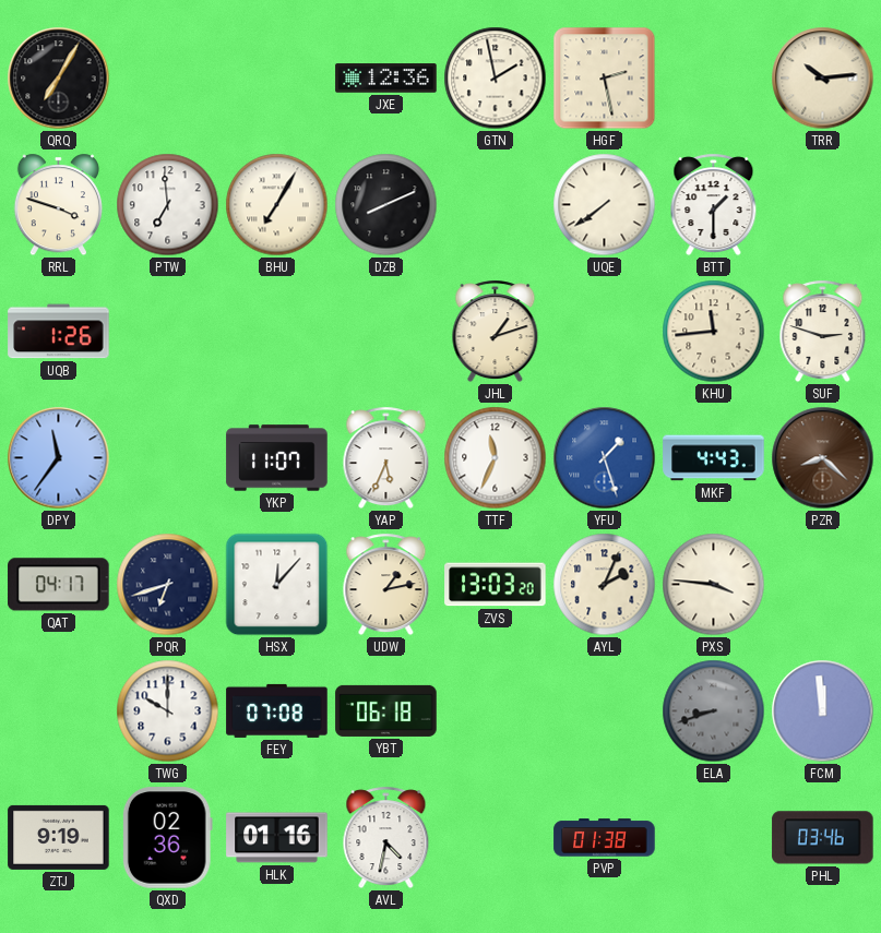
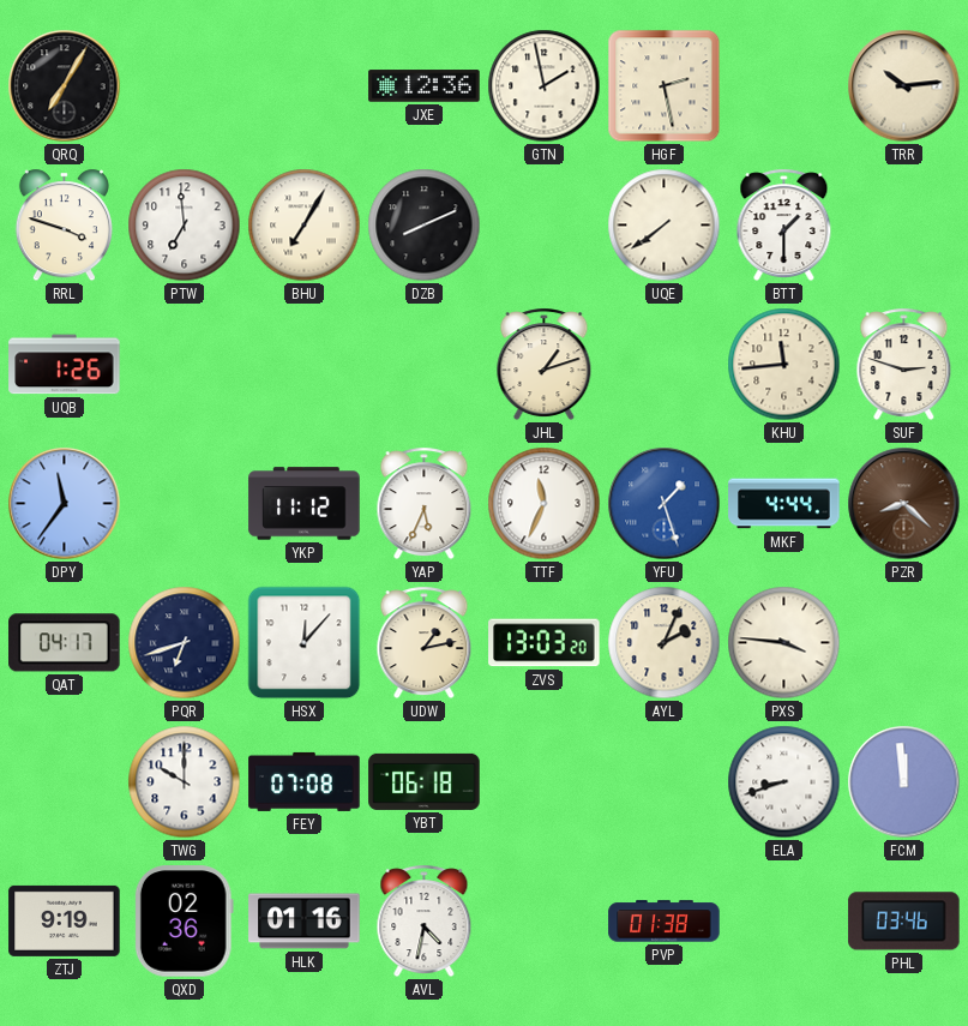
YKP: 11:07 -> 11:12 (305, 504)
MKF: 4:43 -> 4:44 (784, 504)
ELA dial: grey -> white (784, 782)
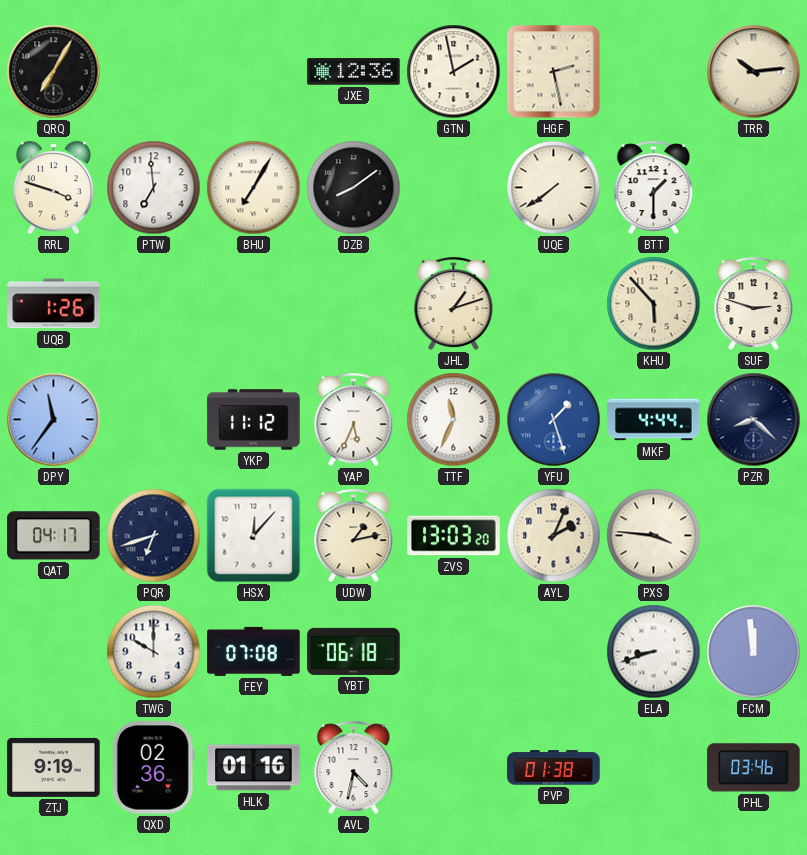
DZB: 8:11 -> 8:09 (354, 188)
KHU: 11:44 -> 5:53 (654, 304)
PZR dial: brown -> navy (754, 420)
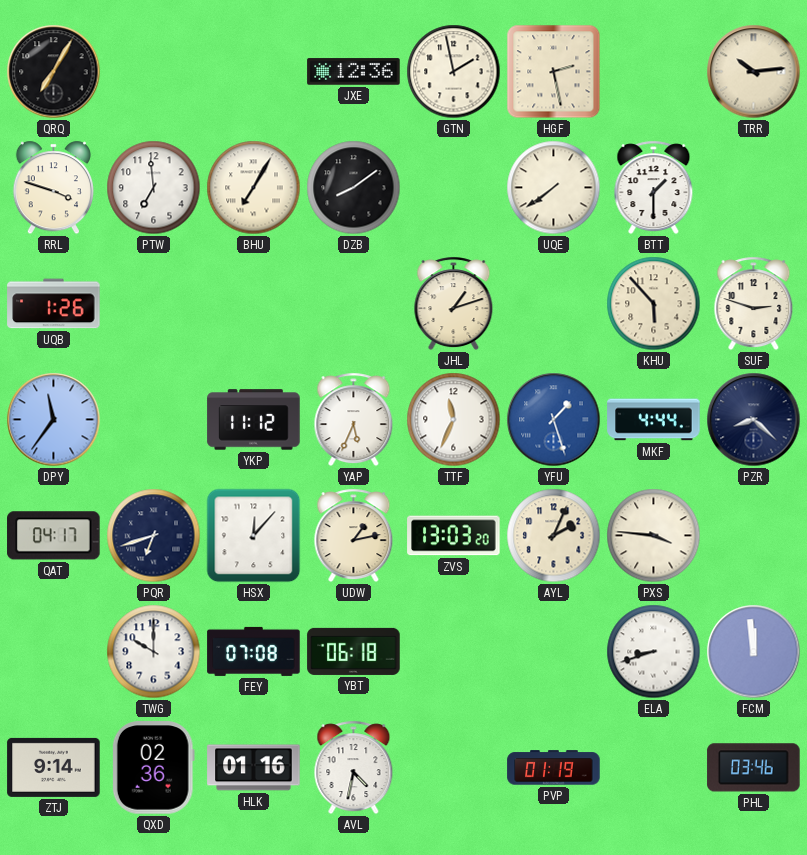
ZTJ: 9:19 -> 9:14 (54, 767)
PVP: 01:38 -> 01:19 (554, 768)
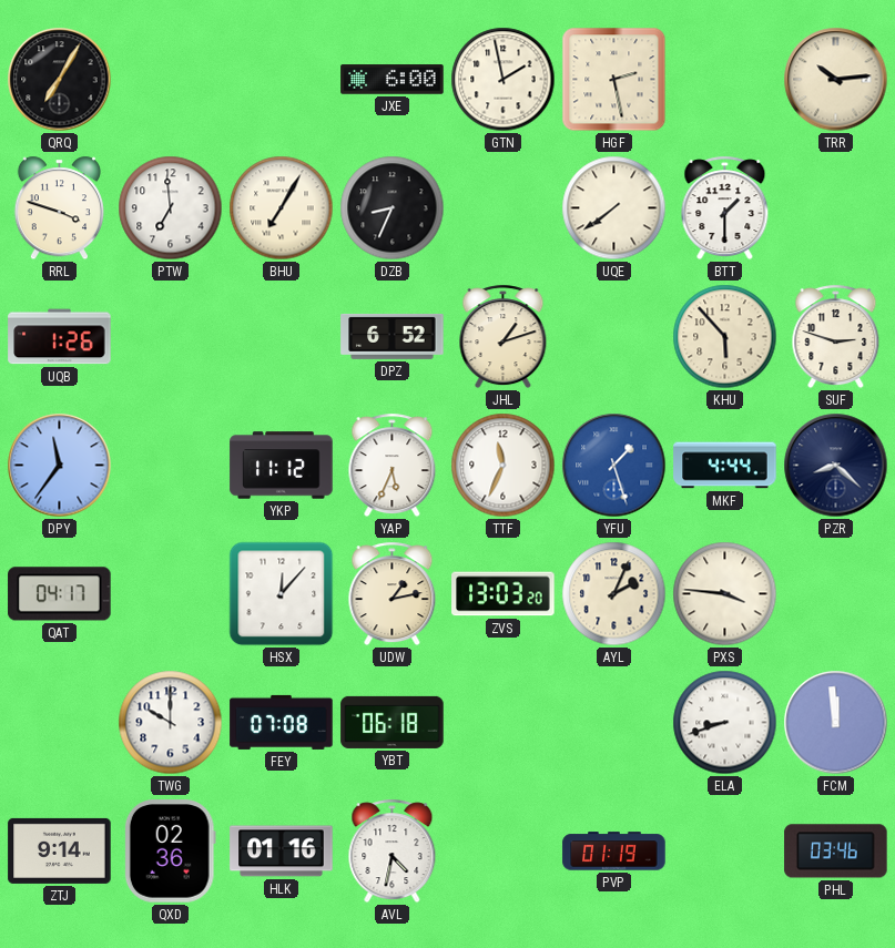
JXE: 12:36 -> 6:00 (393, 80)
DZB: 8:09 -> 8:34 (393, 208)
DPZ: none -> 6:52 (393, 336)
PQR: 6:42 -> none (154, 536)
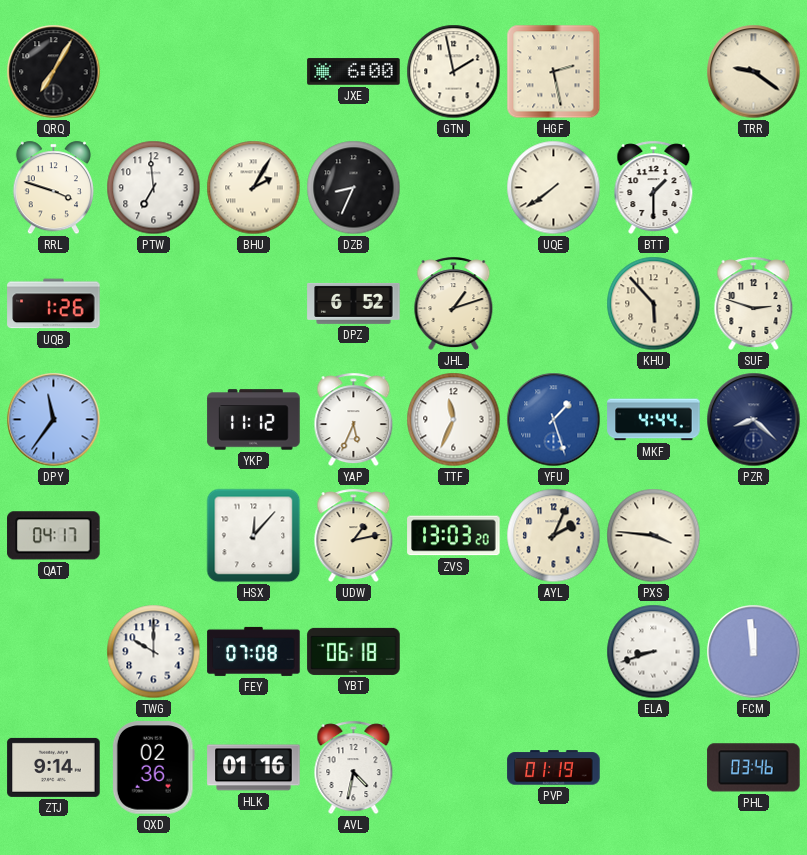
TRR: 10:14 -> 9:21 (754, 72)
BHU: 7:05 -> 2:05 (254, 188)
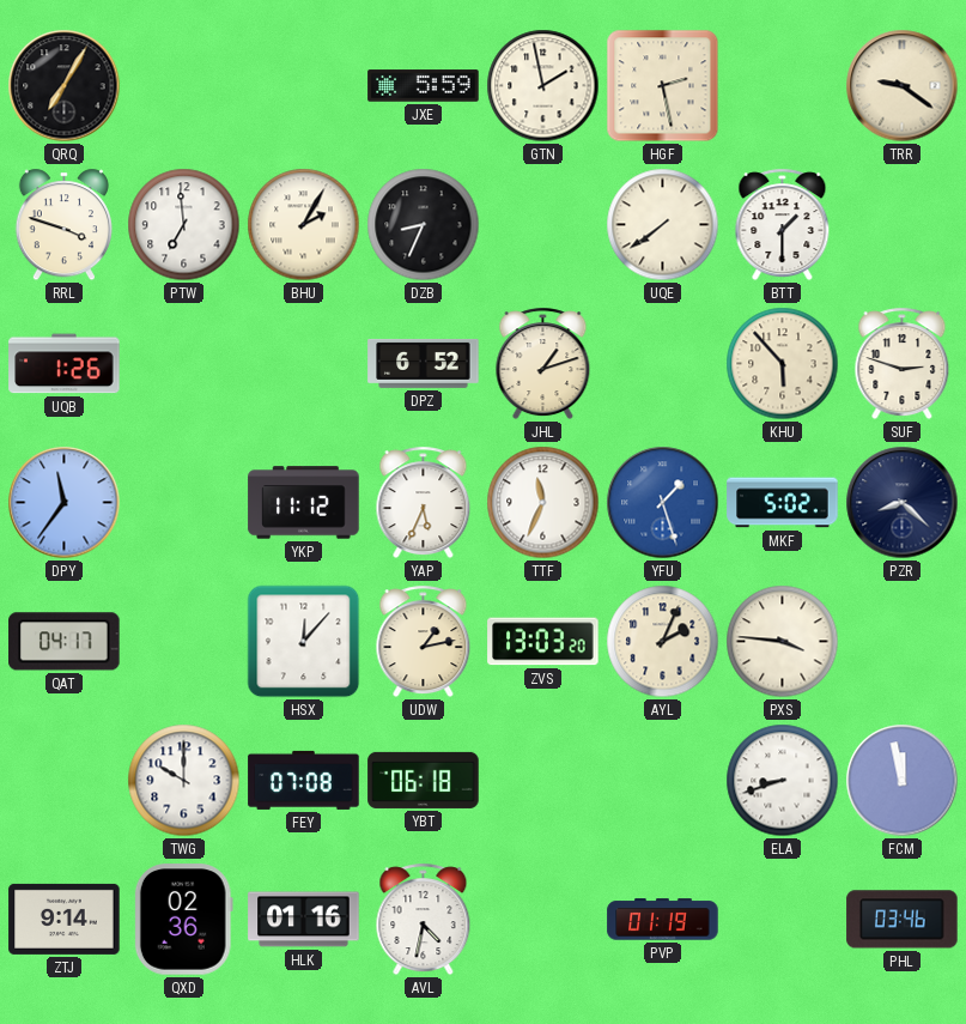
JXE: 6:00 -> 5:59 (424, 86)
MKF: 4:44 -> 5:02 (783, 503)
FCM: 11:59 -> 11:58 (903, 781)
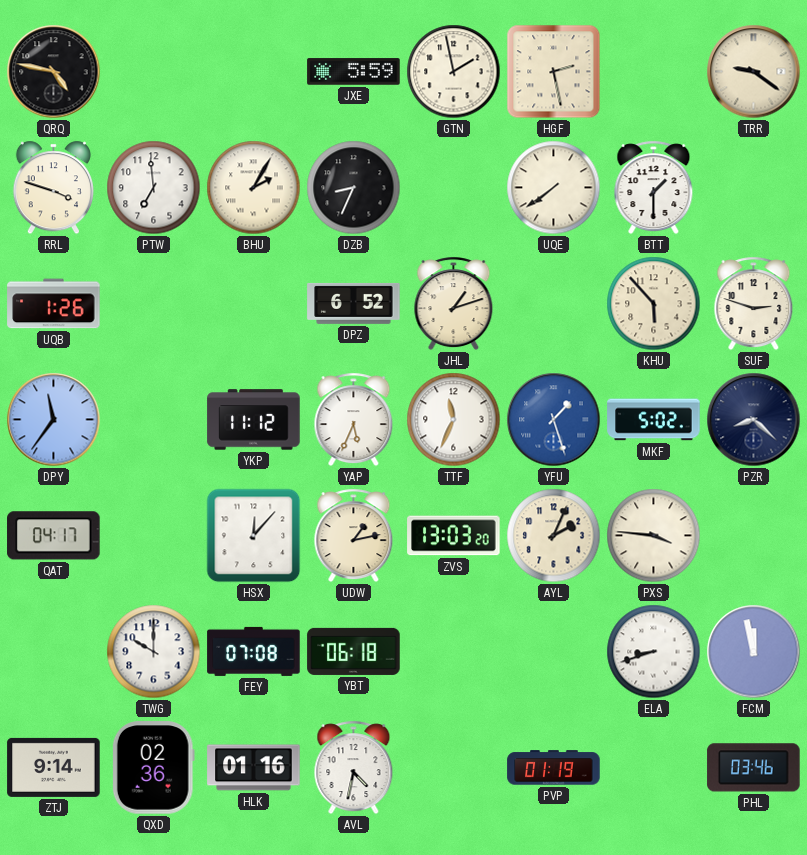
QRQ: 7:05 -> 4:47 (54, 72)
